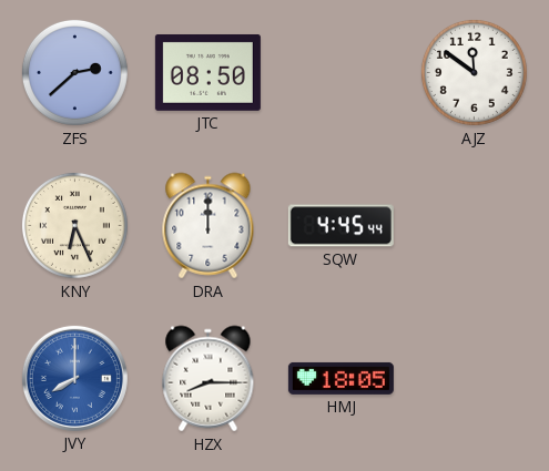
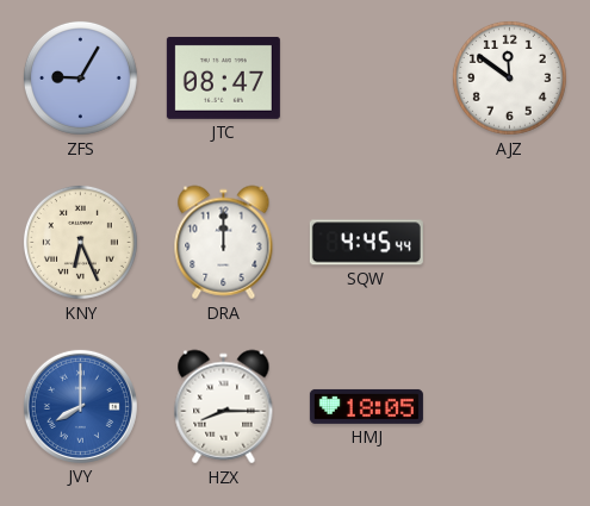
ZFS: 2:38 -> 9:05 (80, 77)
JTC: 08:50 -> 08:47 (223, 77)
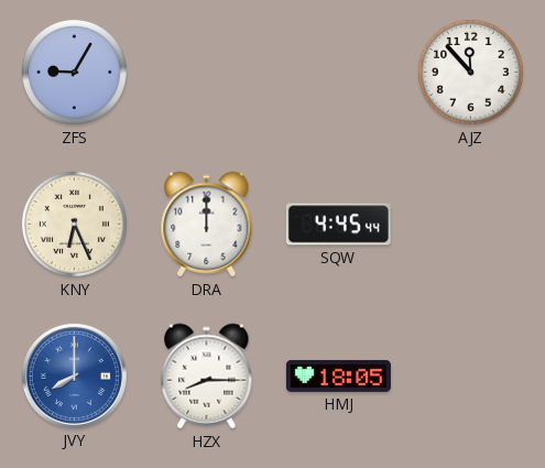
JTC: 08:47 -> none (223, 77)
AJZ: 11:51 -> 11:53 (470, 72)
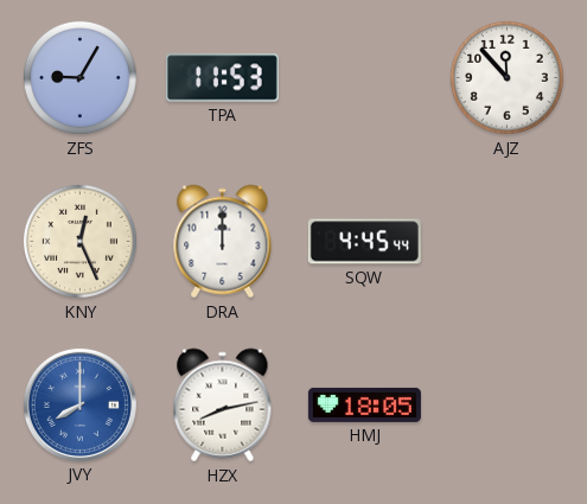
TPA: none -> 11:53 (222, 78)
KNY: 6:26 -> 12:26 (79, 241)
HZX: 8:15 -> 8:13 (223, 406)
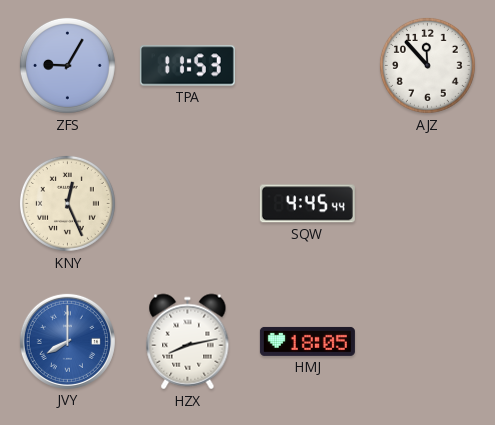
DRA: 12:00 -> none (223, 242)
